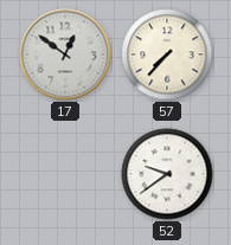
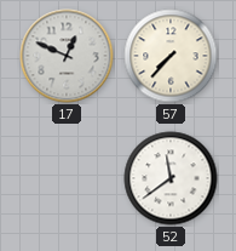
17: 12:51 -> 12:49 (67, 56)
52: 9:39 -> 11:39 (171, 178)
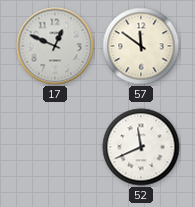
57: 7:37 -> 11:51 (141, 46)
52: 11:39 -> 11:41 (141, 147)
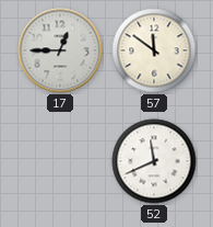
17: 12:49 -> 12:45 (60, 50)
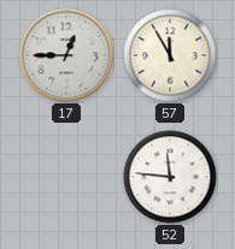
57: 11:51 -> 11:55 (170, 55)
52: 11:41 -> 11:46 (170, 177)
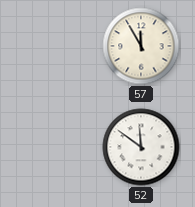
17: 12:45 -> none (66, 55)
52: 11:46 -> 11:51 (141, 147)
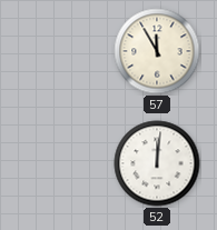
52: 11:51 -> 12:01 (157, 163)
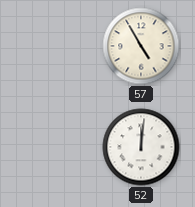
57: 11:55 -> 4:55 (141, 46)
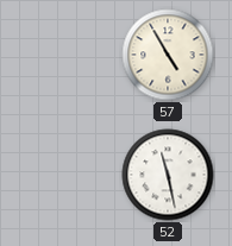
52: 12:01 -> 11:28 (168, 175)
